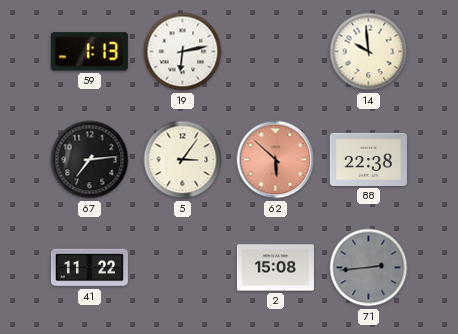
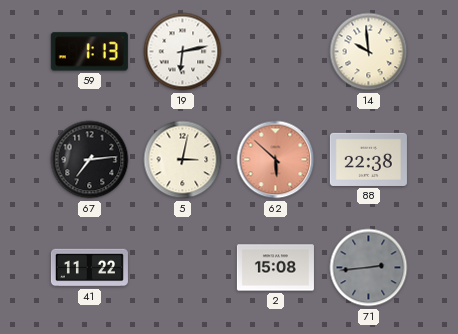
5: 3:06 -> 3:02 (183, 160)
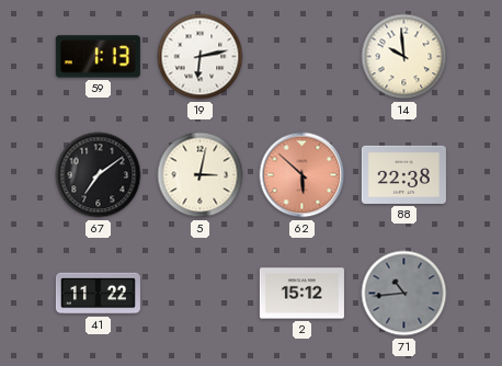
67: 7:14 -> 7:09 (99, 175)
2: 15:08 -> 15:12 (301, 294)
71: 2:44 -> 10:44 (404, 294)
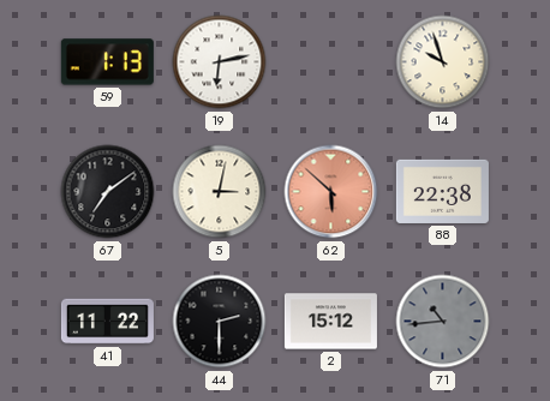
14: 9:59 -> 9:57 (443, 62)
44: none -> 2:30 (220, 322)
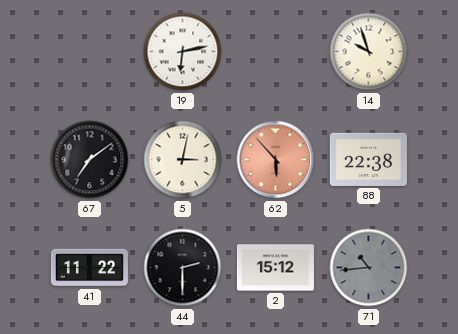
59: 1:13 -> none (107, 62)
62: 5:52 -> 5:53 (276, 160)
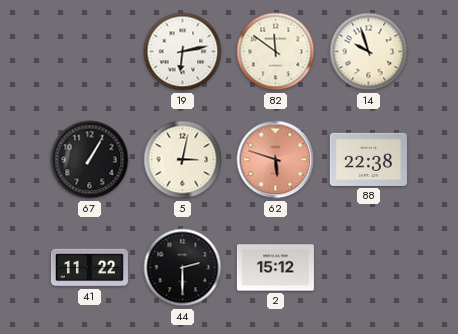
82: none -> 11:51 (276, 52)
67: 7:09 -> 1:05 (90, 160)
62: 5:53 -> 5:48 (276, 160)
71: 10:44 -> none (369, 268)
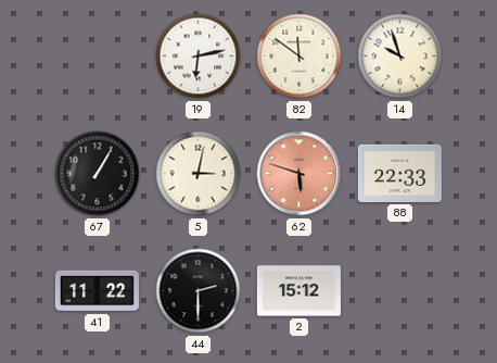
88: 22:38 -> 22:33 (399, 173)
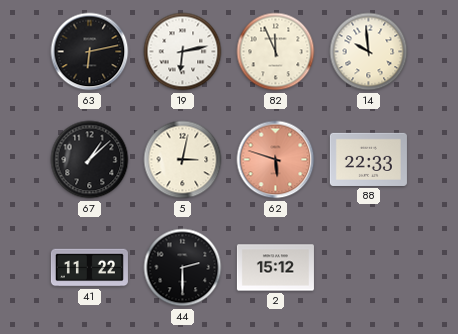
63: none -> 6:13 (90, 52)
82: 11:51 -> 11:56 (276, 52)
14: 9:57 -> 9:59 (369, 52)
67: 1:05 -> 1:08 (90, 160)
